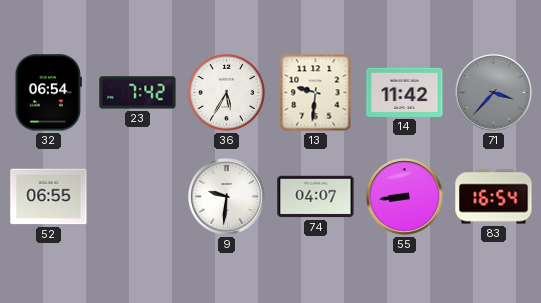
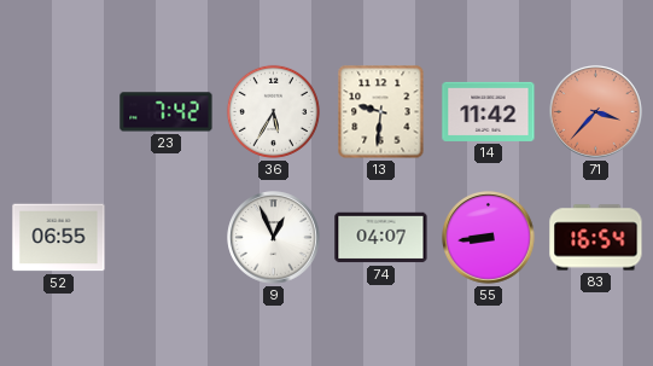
32: 06:54 -> none (48, 93)
71 dial: grey -> salmon (596, 112)
9: 9:31 -> 12:56 (274, 238)
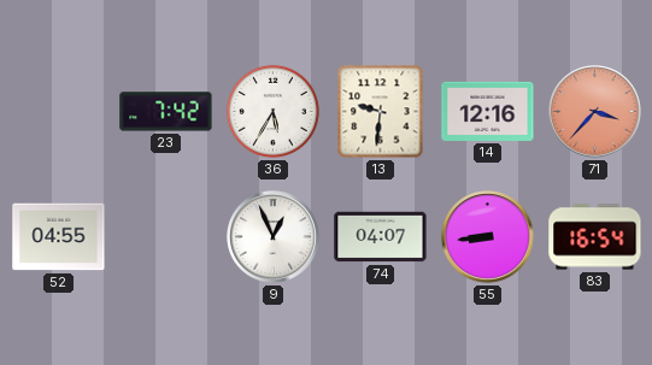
14: 11:42 -> 12:16 (488, 111)
52: 06:55 -> 04:55 (59, 237)
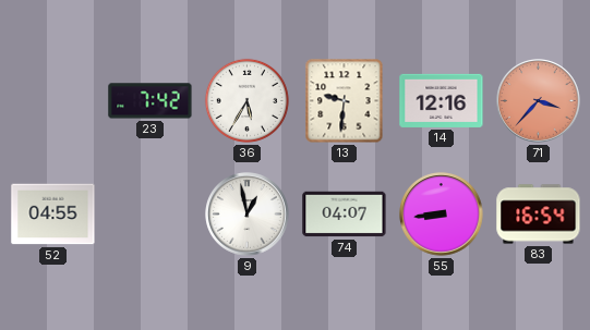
9: 12:56 -> 12:58 (248, 215)
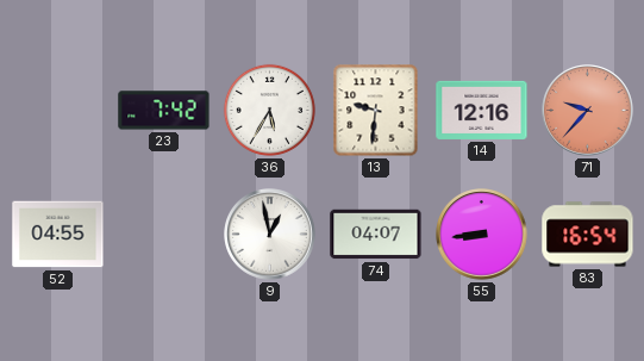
71: 3:37 -> 9:37 (588, 111)
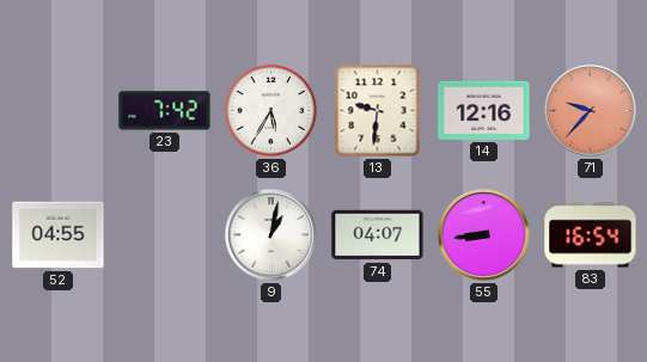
9: 12:58 -> 1:02 (271, 235)
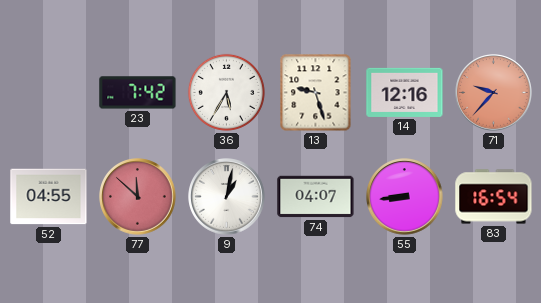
13: 9:31 -> 9:27 (316, 93)
77: none -> 11:52 (138, 197)
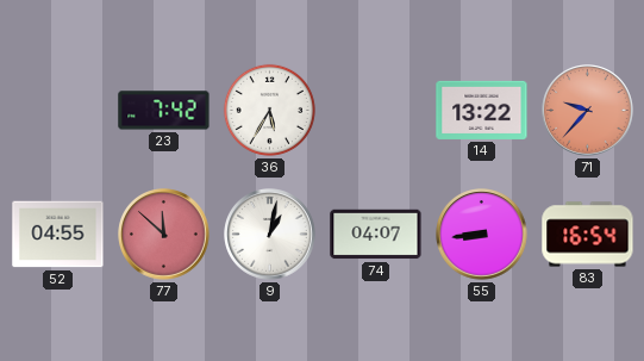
13: 9:27 -> none (316, 93)
14: 12:16 -> 13:22 (482, 110)
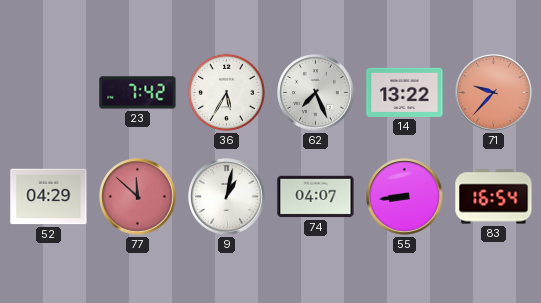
62: none -> 7:26 (316, 93)
52: 04:55 -> 04:29 (49, 197)
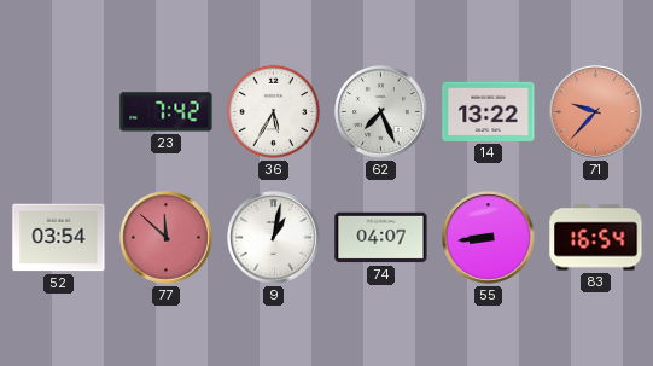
52: 04:29 -> 03:54 (59, 238)
